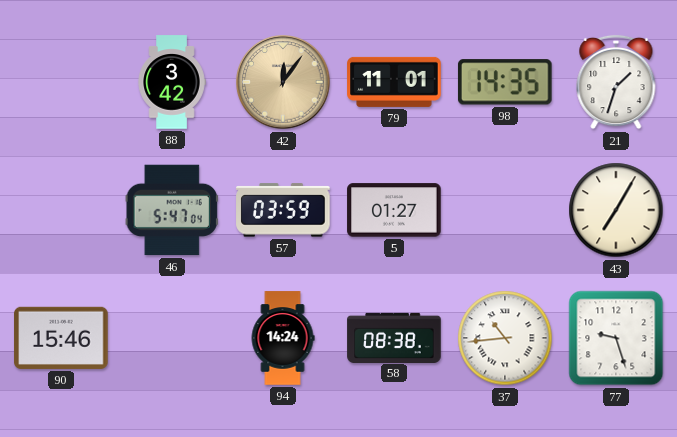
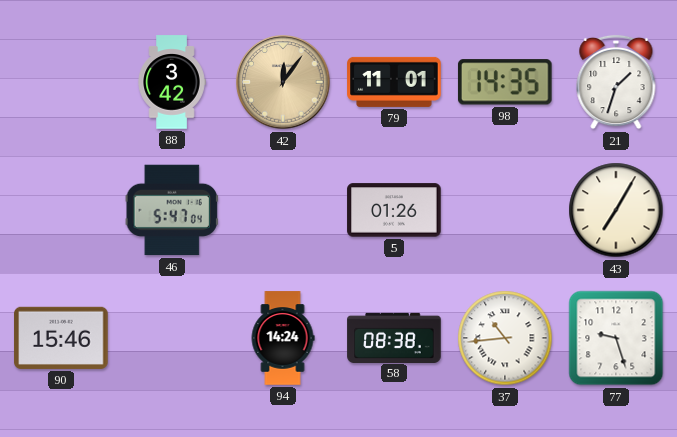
57: 03:59 -> none (283, 210)
5: 01:27 -> 01:26 (394, 210)
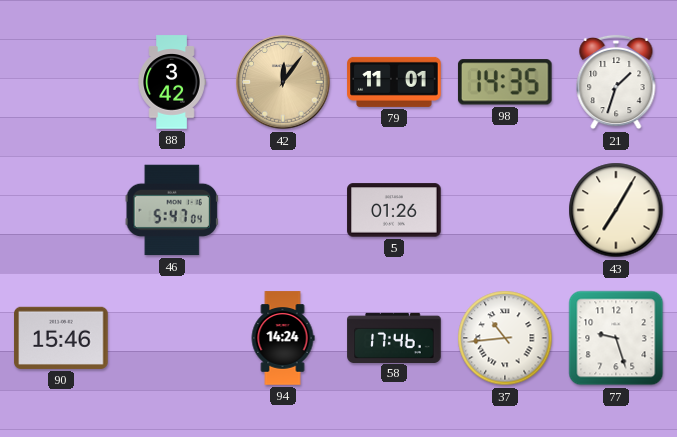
58: 08:38 -> 17:46 (394, 337)
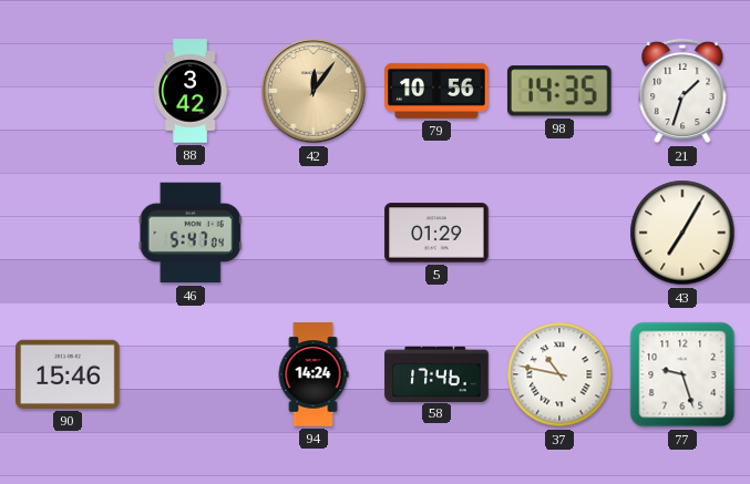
79: 11:01 -> 10:56 (436, 91)
5: 01:26 -> 01:29 (436, 233)
37: 10:44 -> 10:47 (559, 374)
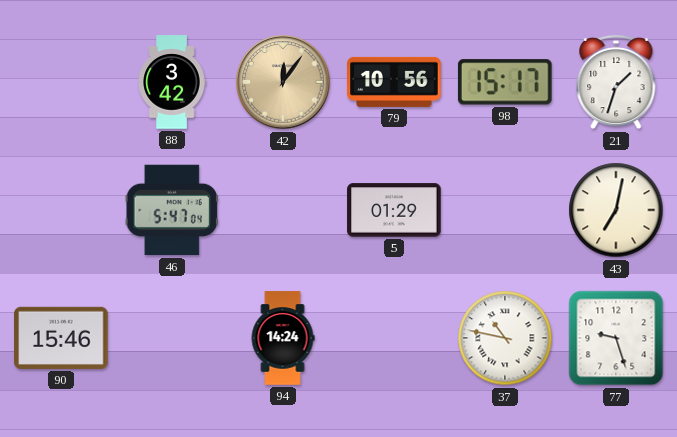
98: 14:35 -> 15:17 (505, 82)
43: 7:05 -> 7:02 (616, 210)
58: 17:46 -> none (436, 373)
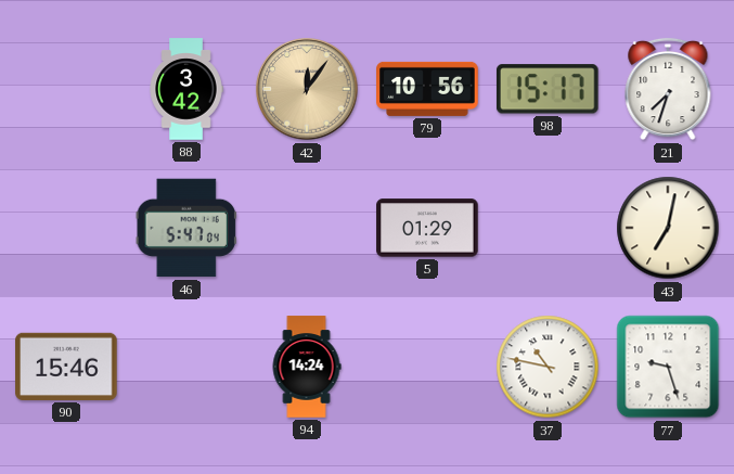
21: 1:33 -> 7:33 (668, 89)
